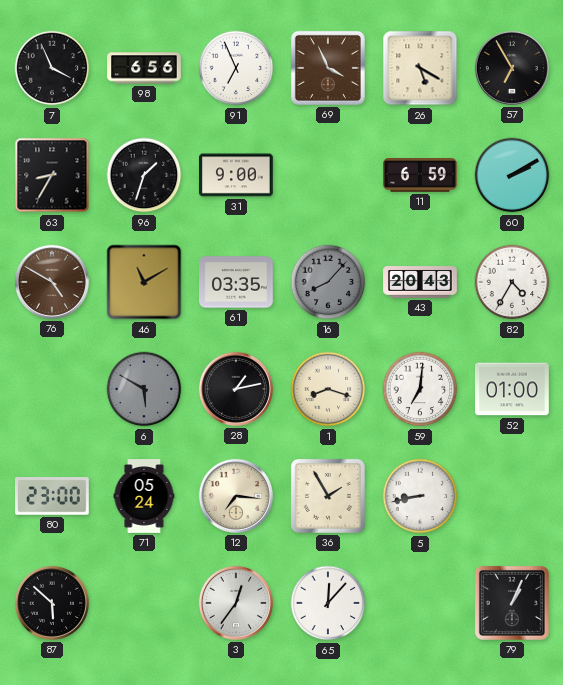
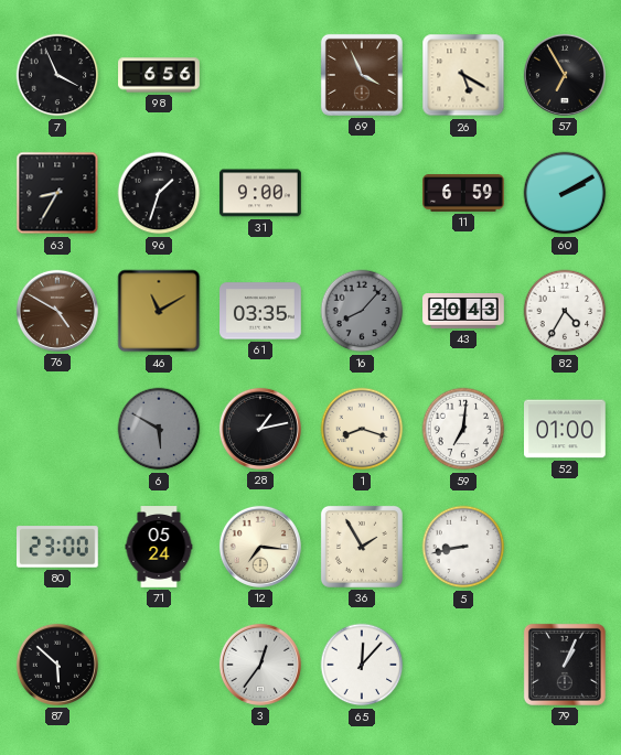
91: 6:56 -> none (236, 68)
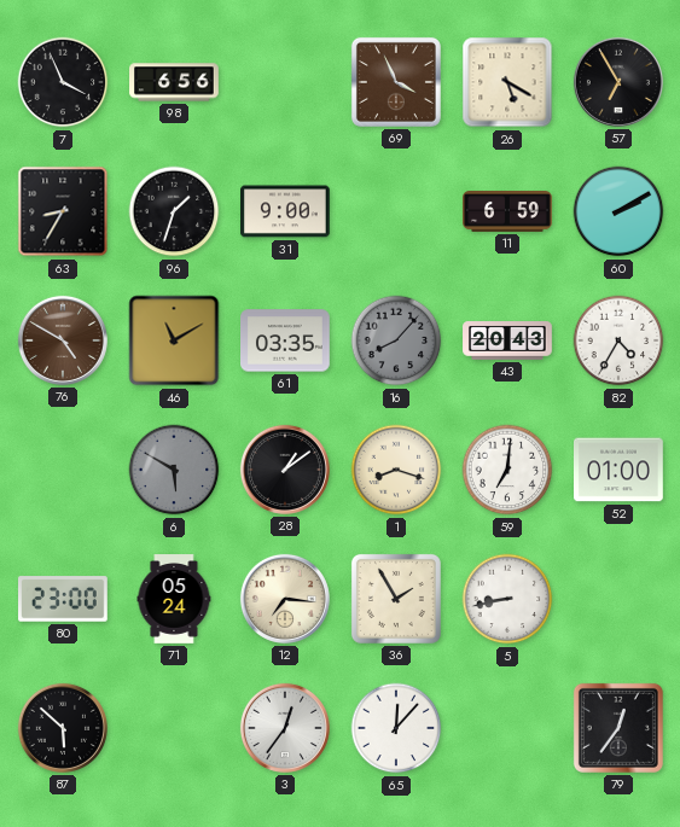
28: 1:13 -> 1:09 (285, 470)
79: 1:04 -> 12:36 (618, 728)
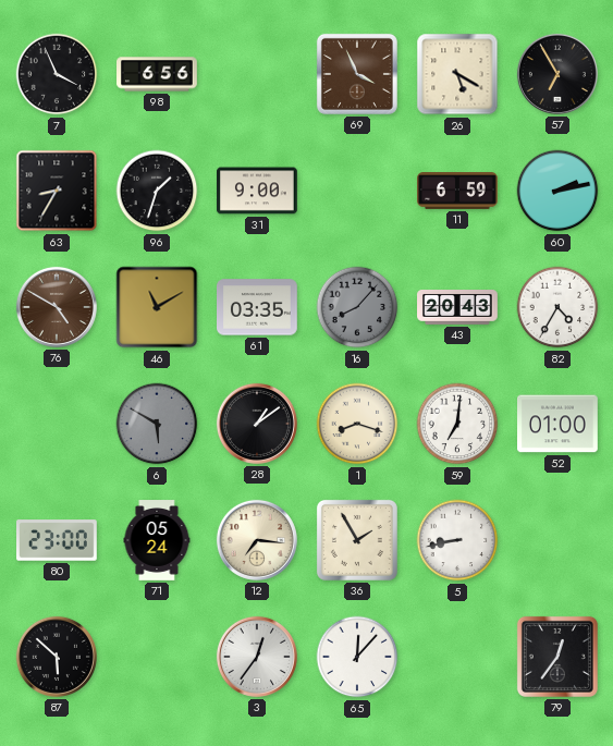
60: 2:10 -> 2:13 (557, 191)
